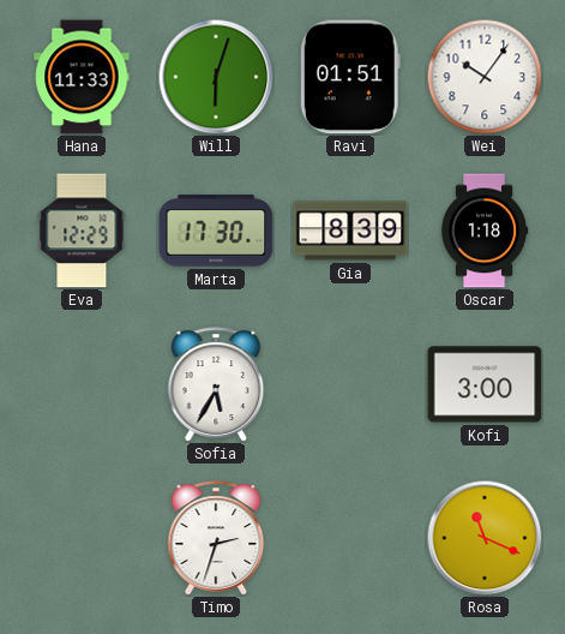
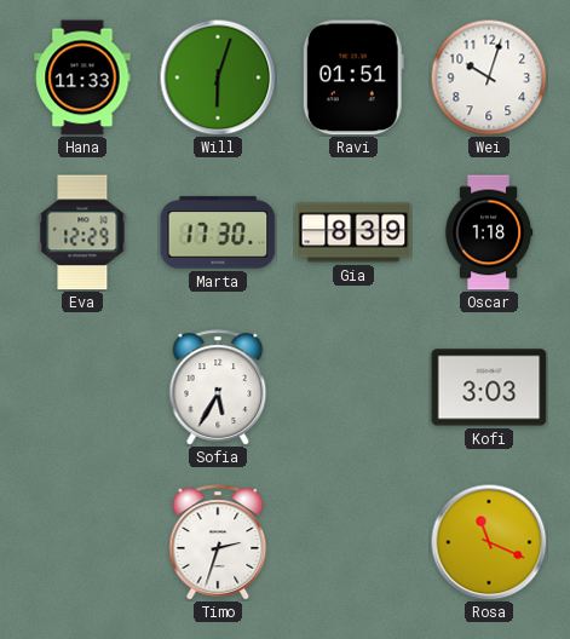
Wei: 10:06 -> 10:03 (489, 77)
Kofi: 3:00 -> 3:03 (489, 387)
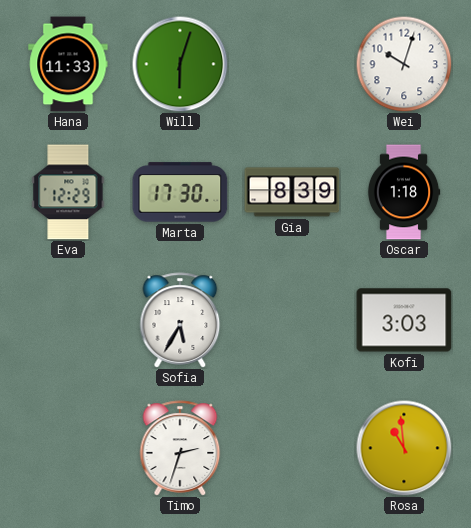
Ravi: 01:51 -> none (353, 77)
Rosa: 11:19 -> 10:59 (404, 448)
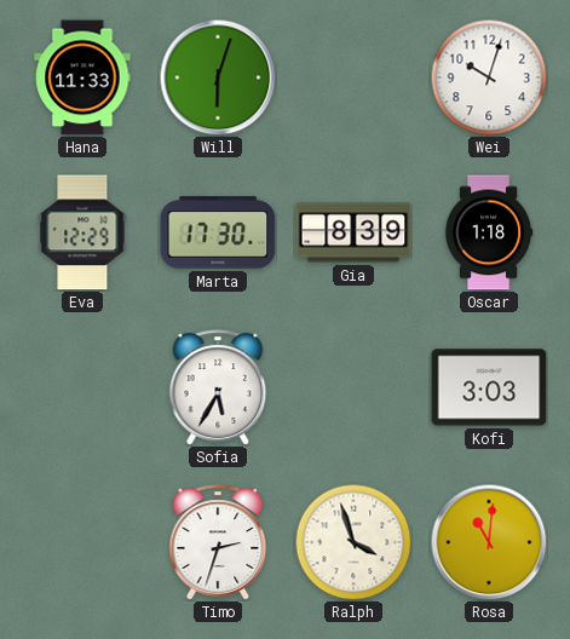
Ralph: none -> 3:57 (353, 542)
Rosa: 10:59 -> 11:01 (489, 542)
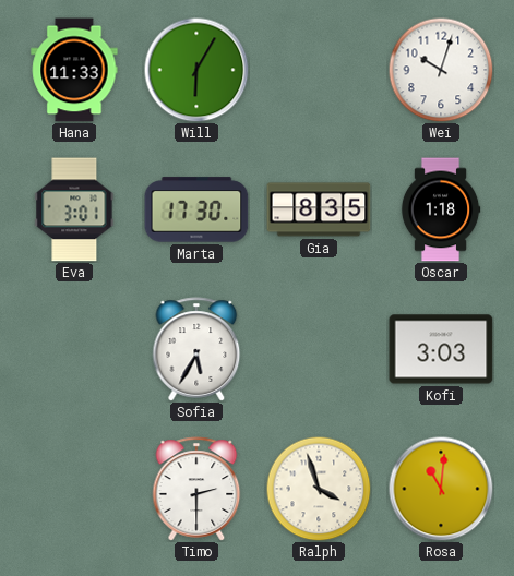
Will: 6:03 -> 6:05 (196, 70)
Eva: 12:29 -> 3:01 (74, 209)
Gia: 8:39 -> 8:35 (319, 209)
Timo: 2:33 -> 2:30 (196, 489)
